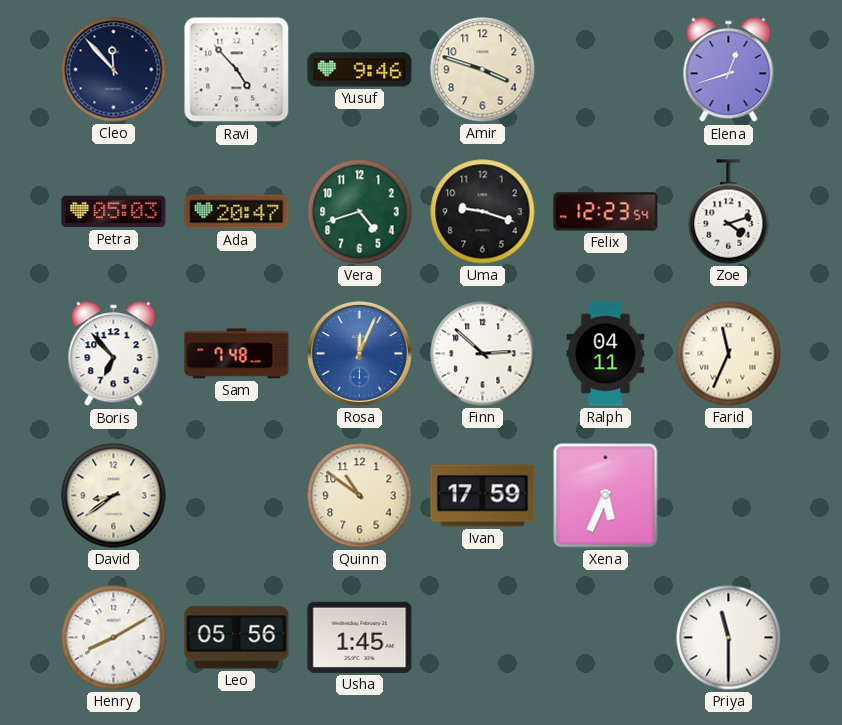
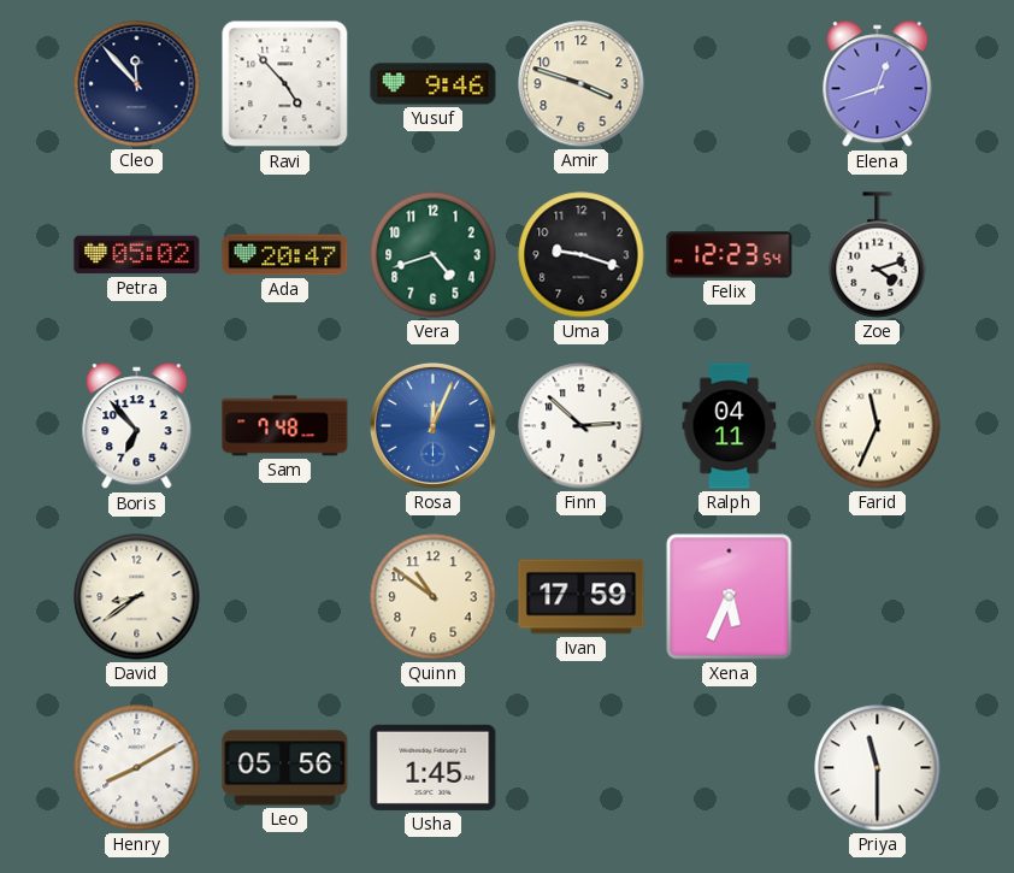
Petra: 05:03 -> 05:02 (137, 255)
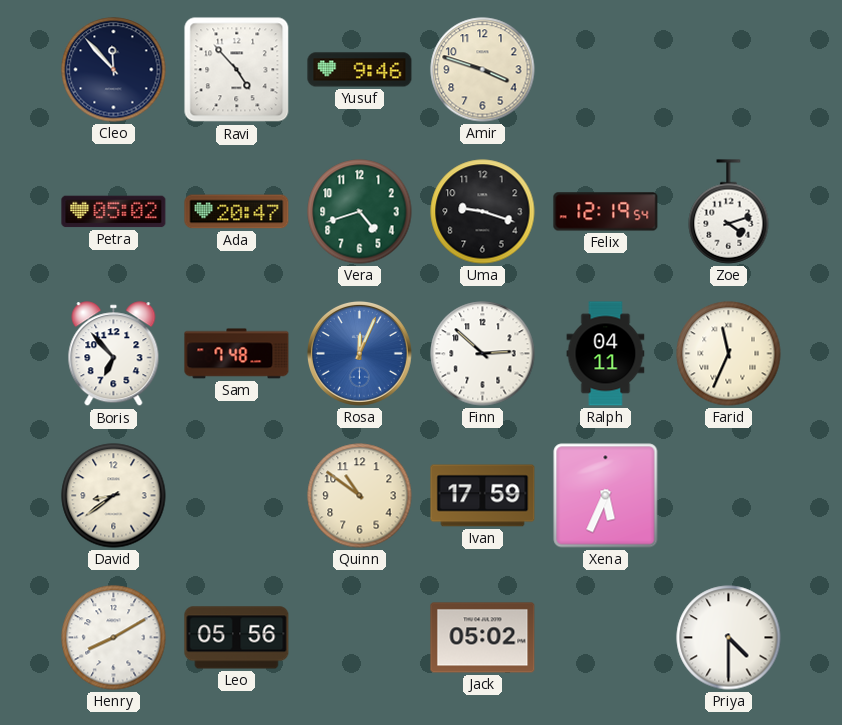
Elena: 12:42 -> none (878, 84)
Felix: 12:23 -> 12:19 (606, 212)
Usha: 1:45 -> none (434, 767)
Jack: none -> 05:02 (483, 638)
Priya: 11:30 -> 4:30 (729, 638)
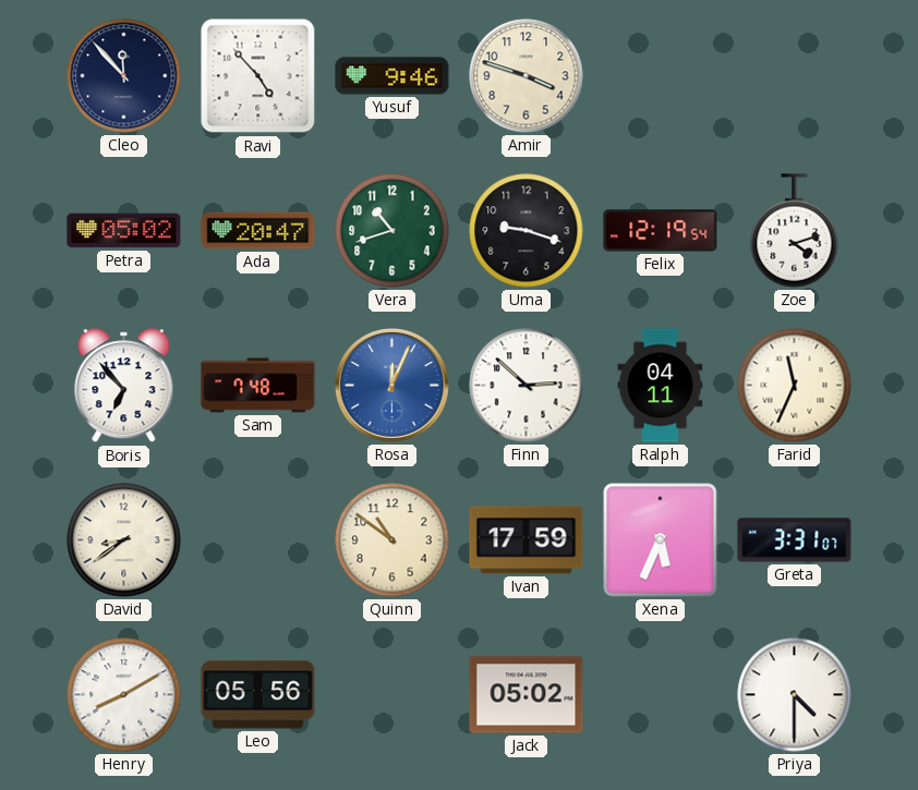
Vera: 4:42 -> 10:42 (392, 231)
Greta: none -> 3:31 (795, 540)
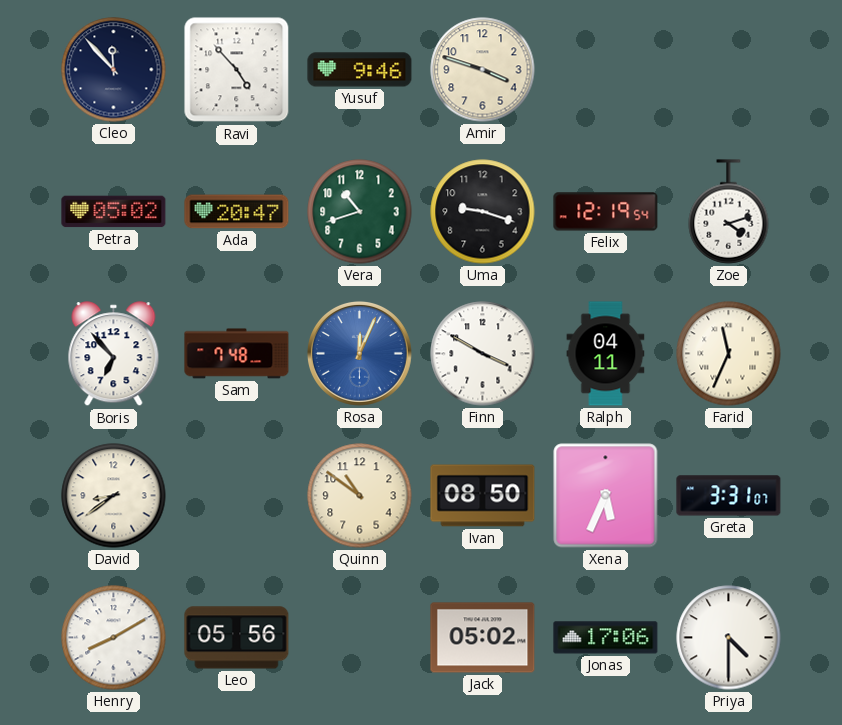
Finn: 2:52 -> 3:50 (483, 354)
Ivan: 17:59 -> 08:50 (483, 496)
Jonas: none -> 17:06 (606, 638)
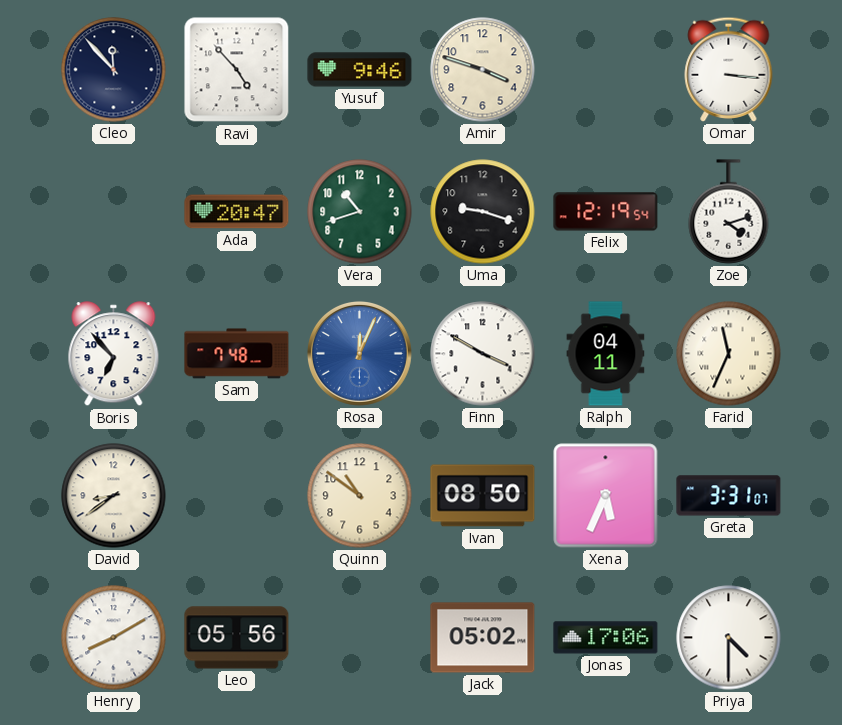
Omar: none -> 3:16 (729, 69)
Petra: 05:02 -> none (114, 212)
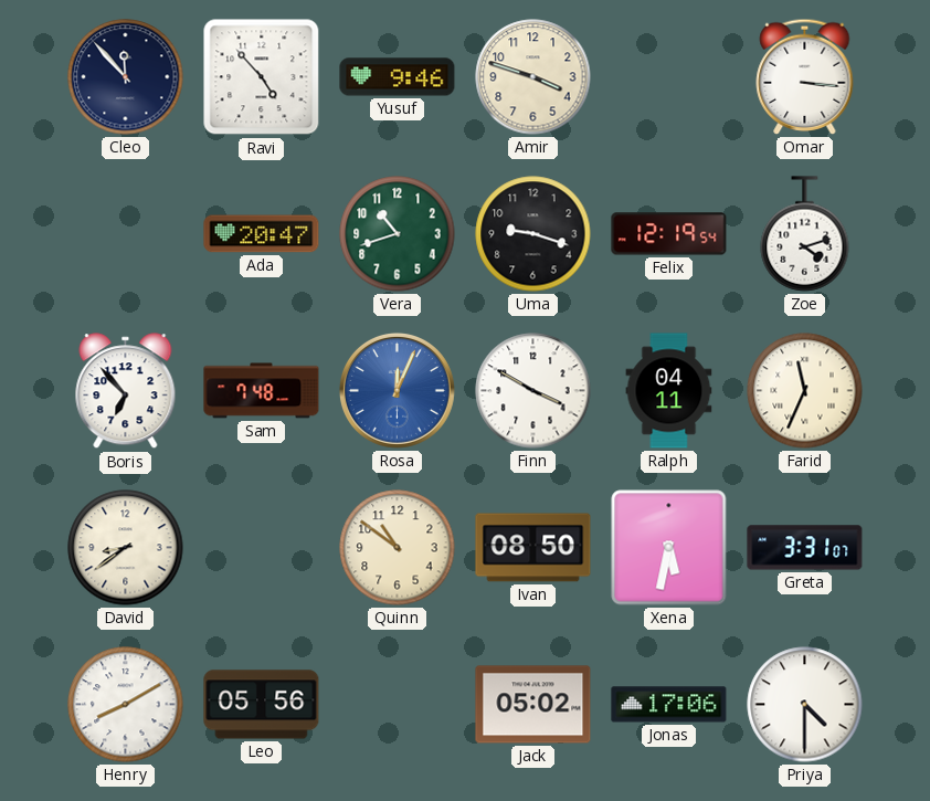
Xena: 5:34 -> 5:32 (669, 548)
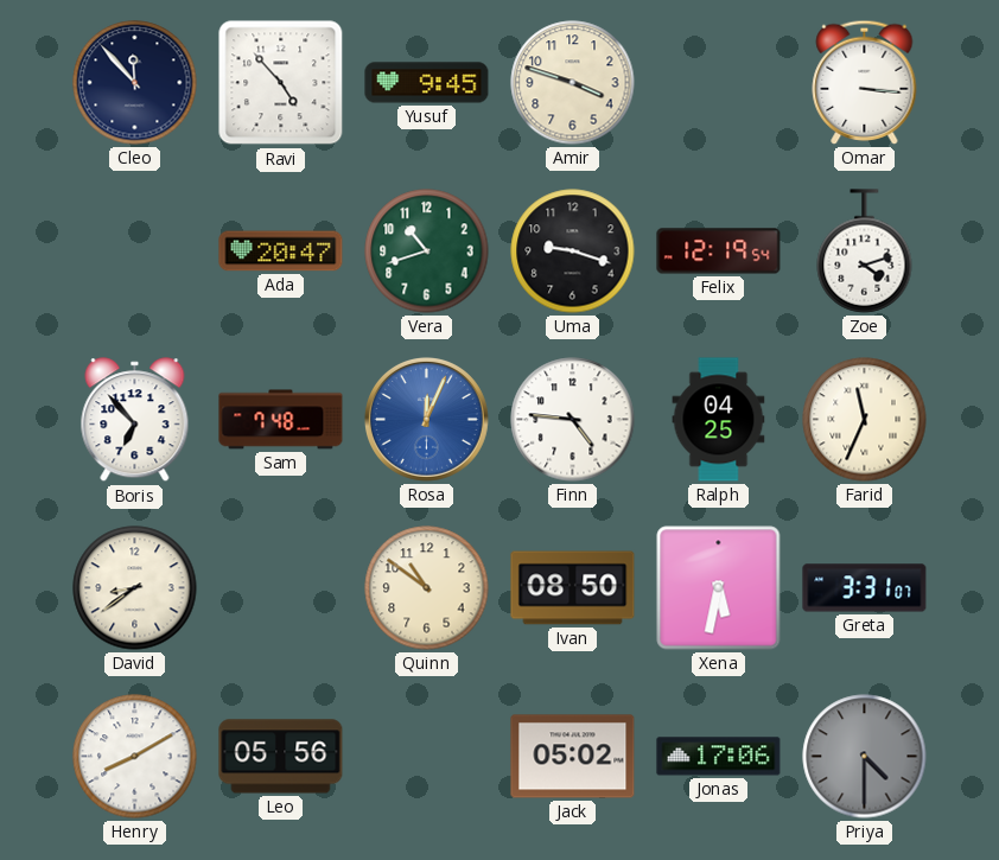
Yusuf: 9:46 -> 9:45 (427, 83)
Finn: 3:50 -> 4:46 (573, 420)
Ralph: 04:11 -> 04:25 (719, 420)
Priya dial: white -> grey (865, 757)
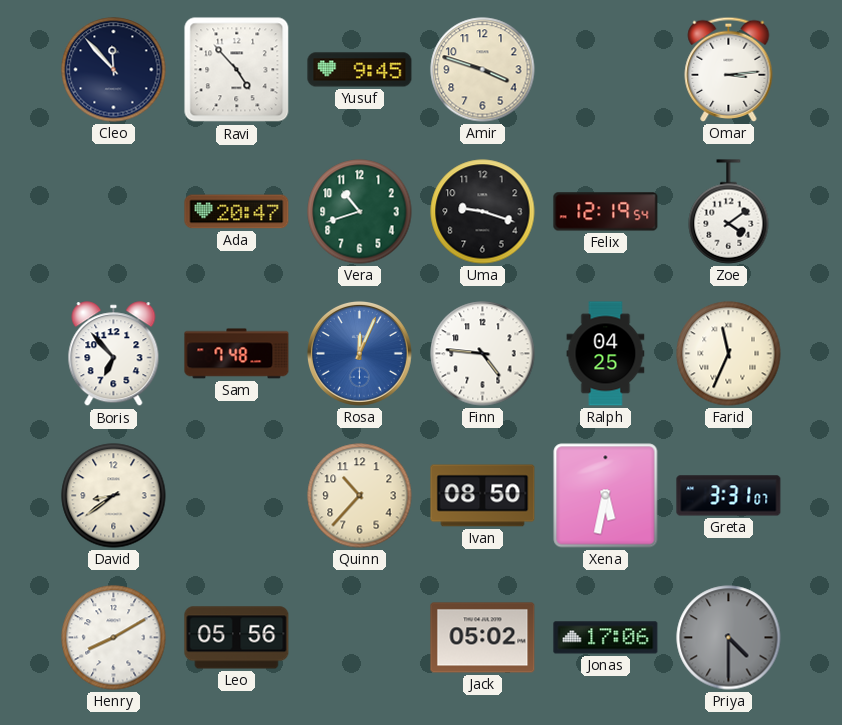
Omar: 3:16 -> 3:14 (729, 69)
Zoe: 4:12 -> 4:09 (729, 212)
Quinn: 10:51 -> 10:37 (360, 496)
